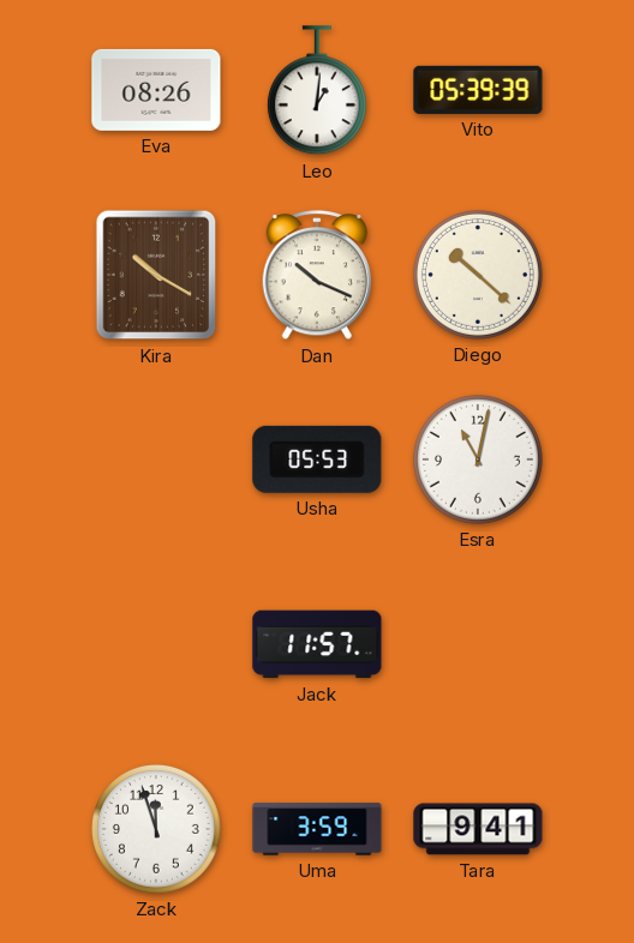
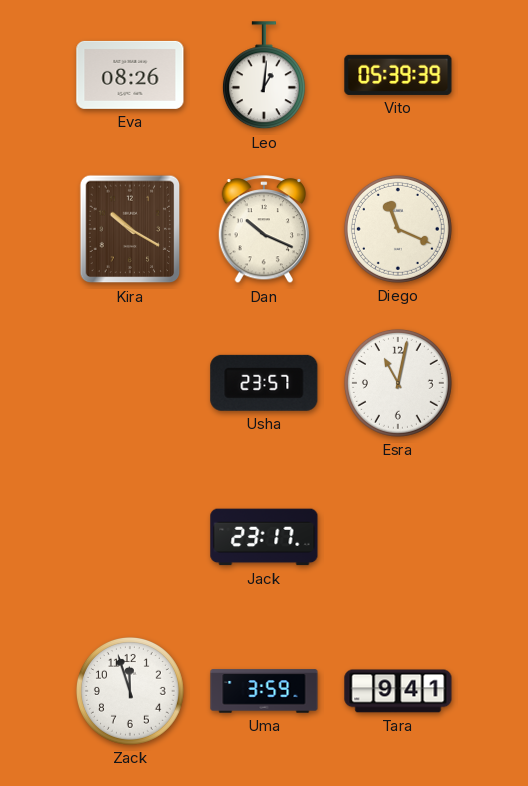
Diego: 10:22 -> 11:19 (398, 229)
Usha: 05:53 -> 23:57 (264, 383)
Jack: 11:57 -> 23:17 (264, 537)
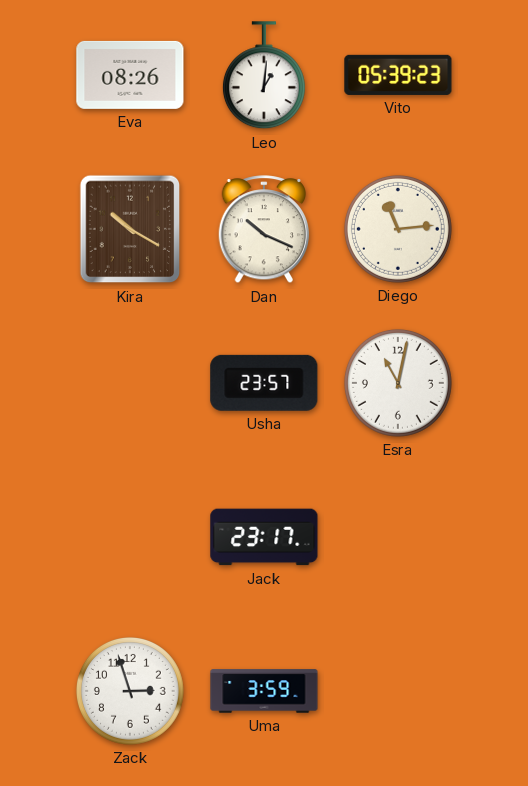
Vito: 05:39:39 -> 05:39:23 (398, 75)
Diego: 11:19 -> 11:14 (398, 229)
Zack: 11:57 -> 2:57 (130, 691)
Tara: 9:41 -> none (398, 691)
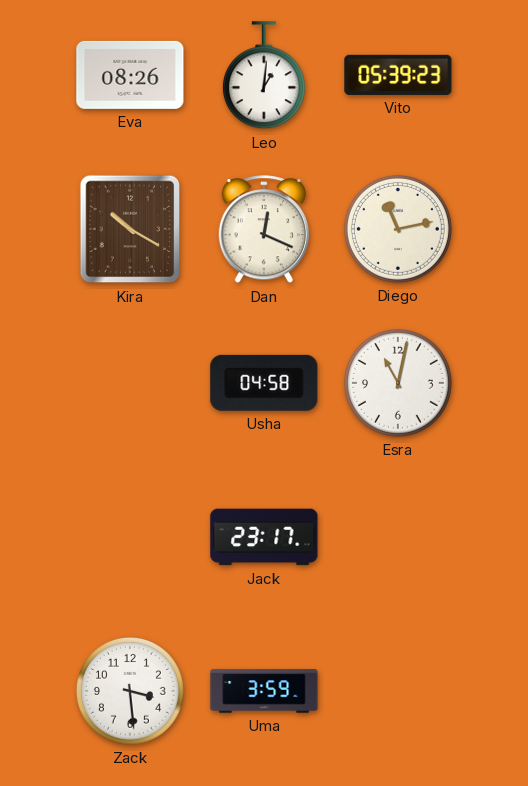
Dan: 10:19 -> 12:19 (264, 230)
Diego: 11:14 -> 11:13 (398, 229)
Usha: 23:57 -> 04:58 (264, 383)
Zack: 2:57 -> 3:29 (130, 691)
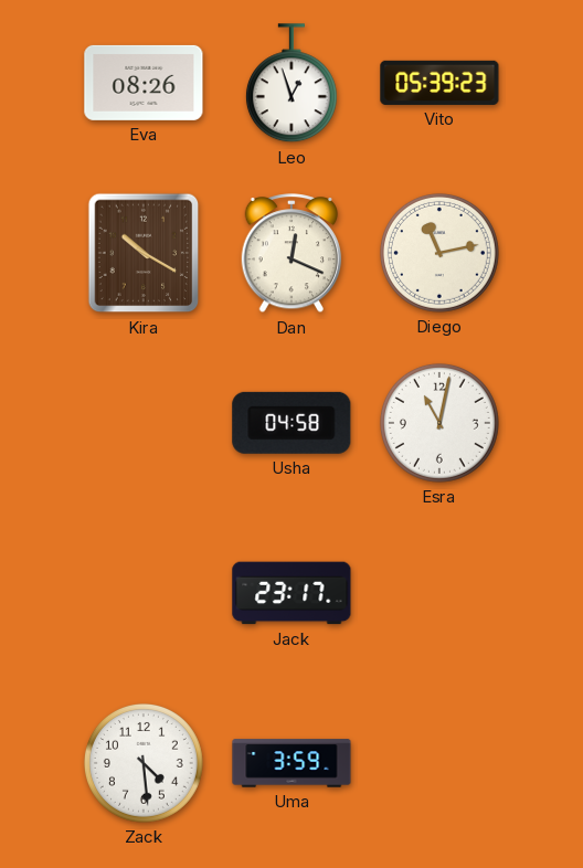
Leo: 1:01 -> 12:57 (291, 84)
Zack: 3:29 -> 4:29 (144, 763)
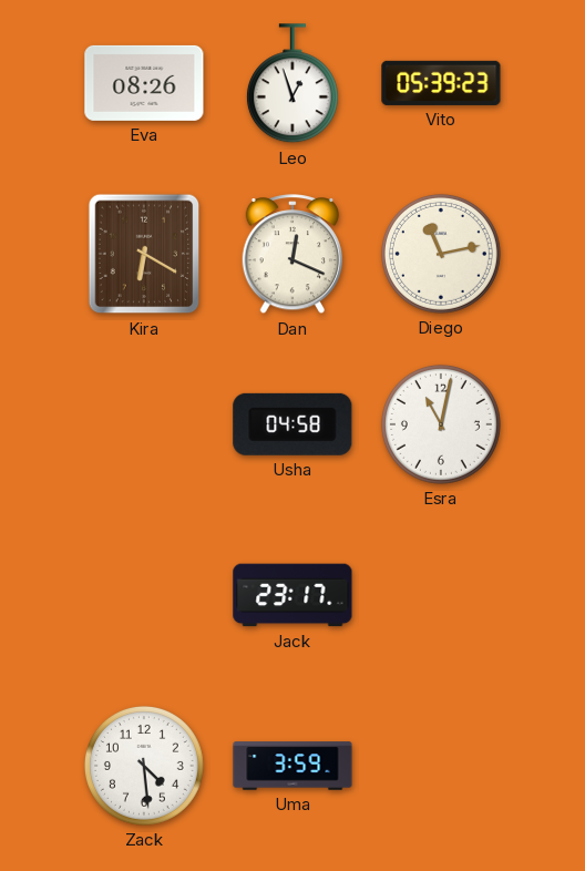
Kira: 10:20 -> 6:20 (144, 254)
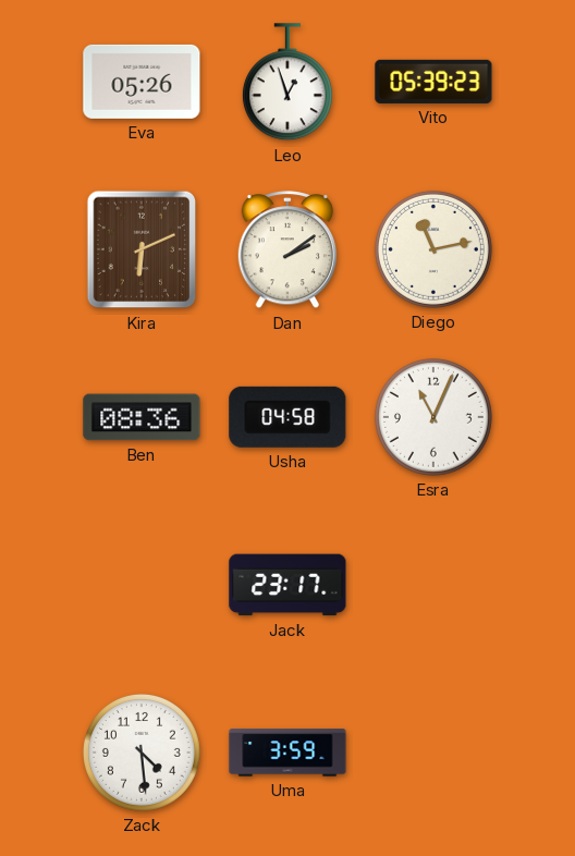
Eva: 08:26 -> 05:26 (142, 82)
Kira: 6:20 -> 6:11 (142, 249)
Dan: 12:19 -> 2:09 (287, 250)
Ben: none -> 08:36 (142, 417)
Esra: 11:02 -> 11:04 (433, 417)
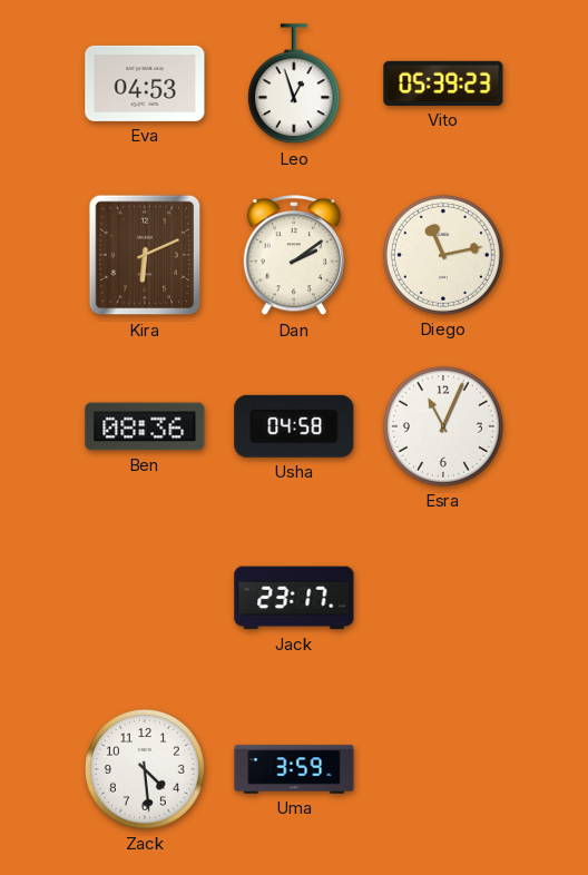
Eva: 05:26 -> 04:53 (145, 83)
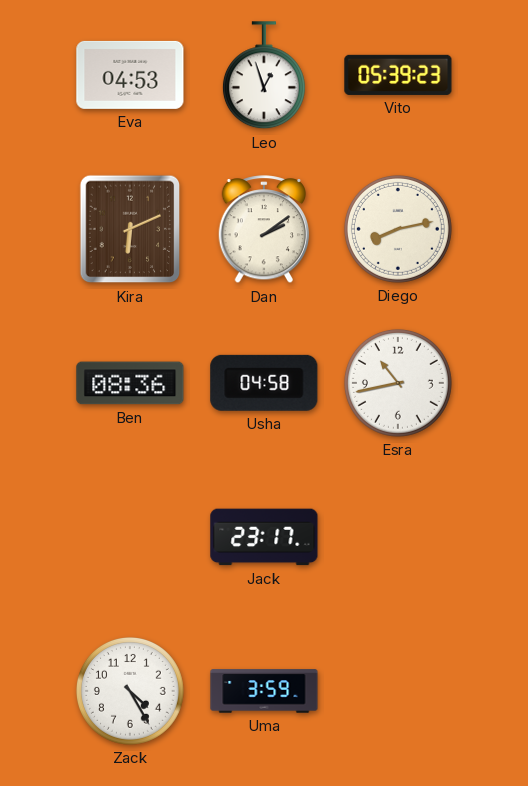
Diego: 11:13 -> 8:13 (398, 229)
Esra: 11:04 -> 10:43 (398, 383)
Zack: 4:29 -> 4:25 (130, 691)
